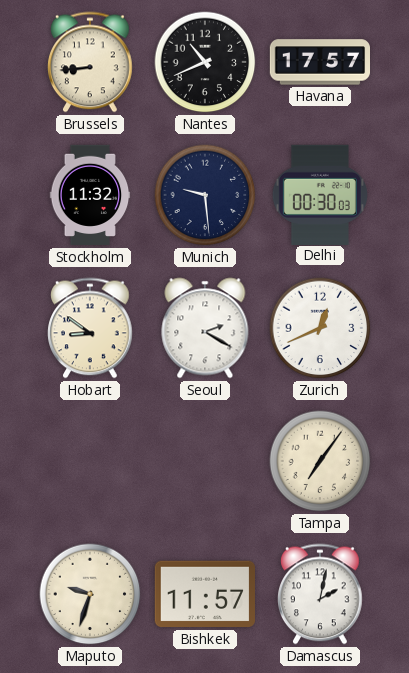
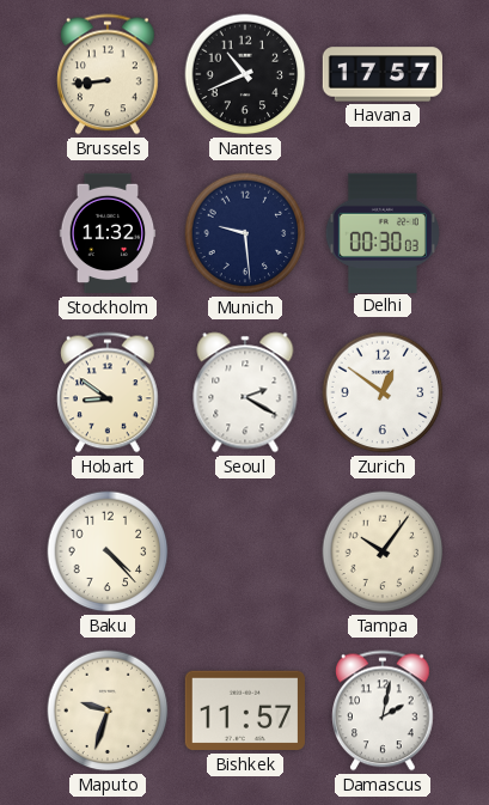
Zurich: 12:41 -> 12:51 (383, 392)
Baku: none -> 4:23 (108, 551)
Tampa: 7:06 -> 10:06 (383, 551)
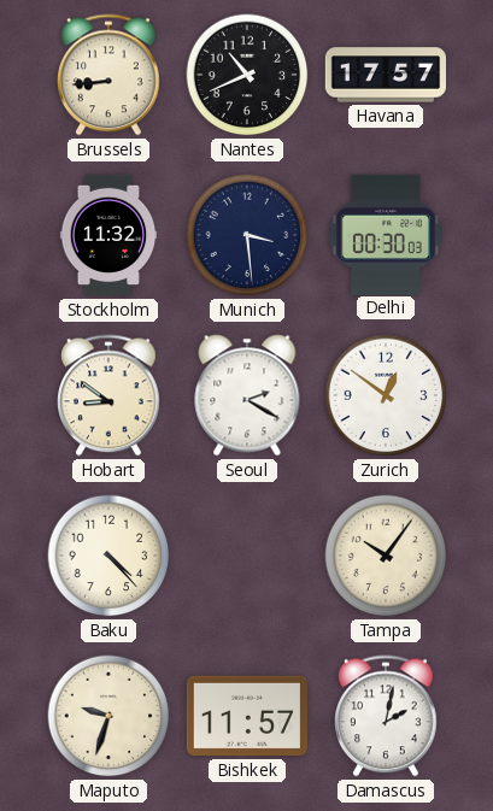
Munich: 9:29 -> 3:29 (247, 235)
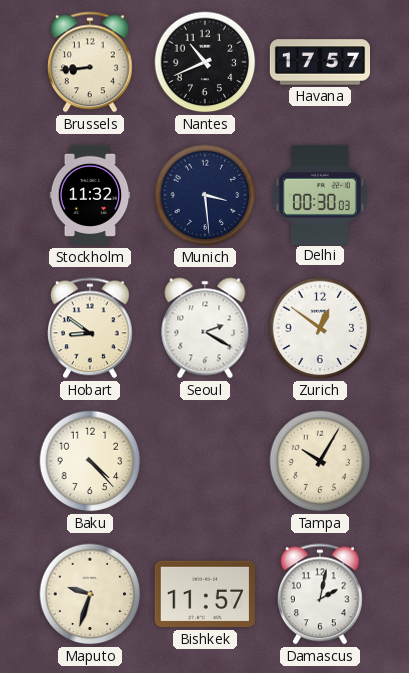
Tampa: 10:06 -> 10:05 (320, 461)
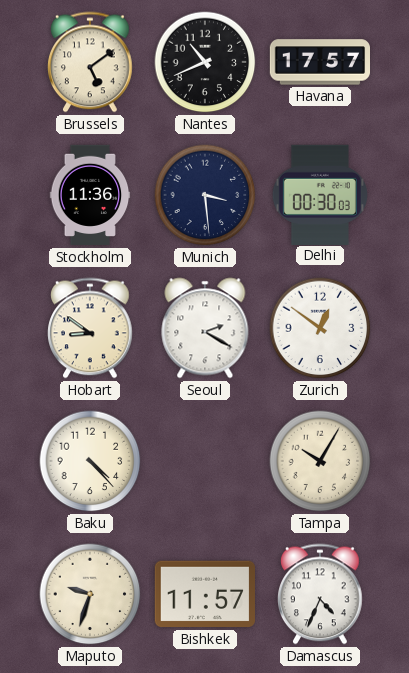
Brussels: 8:44 -> 5:09 (91, 62)
Stockholm: 11:32 -> 11:36 (90, 195)
Damascus: 2:02 -> 4:34 (321, 594)
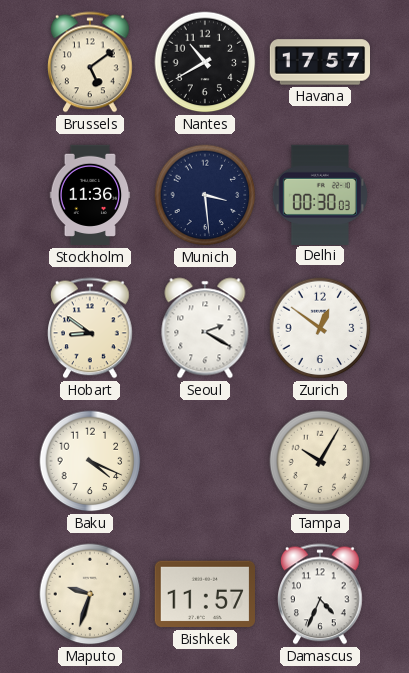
Nantes: 10:41 -> 10:40 (205, 62)
Baku: 4:23 -> 4:19 (90, 461)
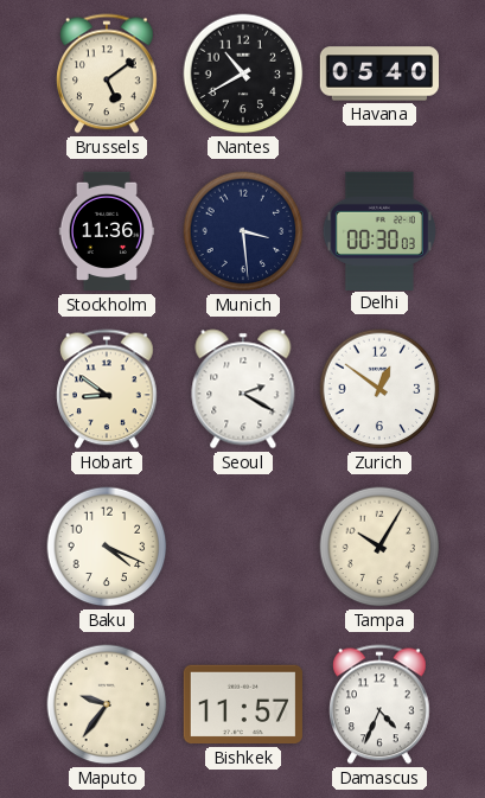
Havana: 17:57 -> 05:40 (378, 74)
Maputo: 9:33 -> 9:36 (107, 704)
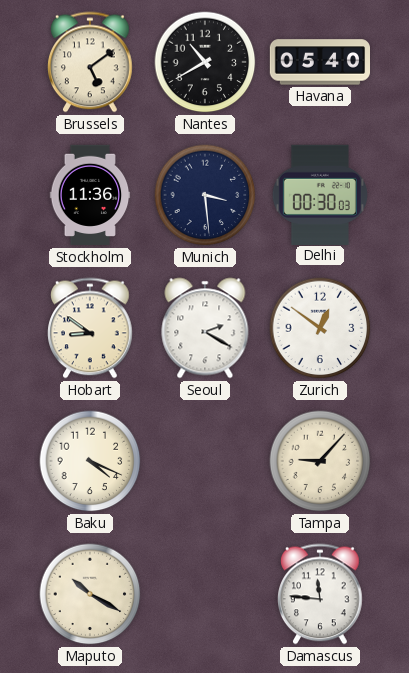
Tampa: 10:05 -> 9:07 (320, 461)
Maputo: 9:36 -> 10:20 (90, 594)
Bishkek: 11:57 -> none (242, 704)
Damascus: 4:34 -> 11:46 (321, 594)
